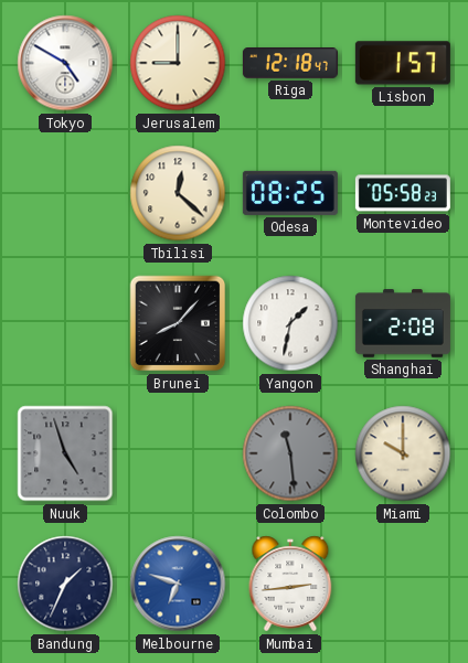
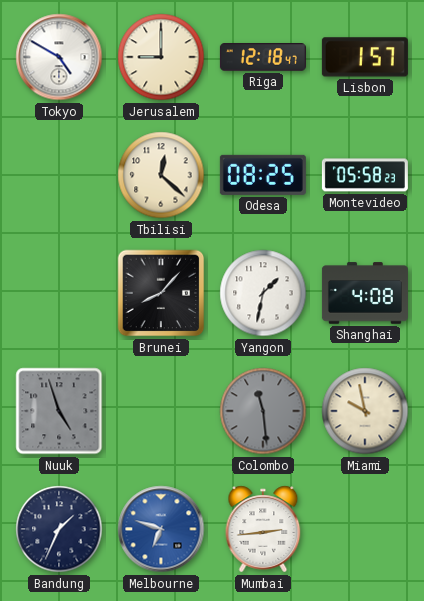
Shanghai: 2:08 -> 4:08 (365, 293)
Miami: 10:00 -> 9:58 (365, 411)
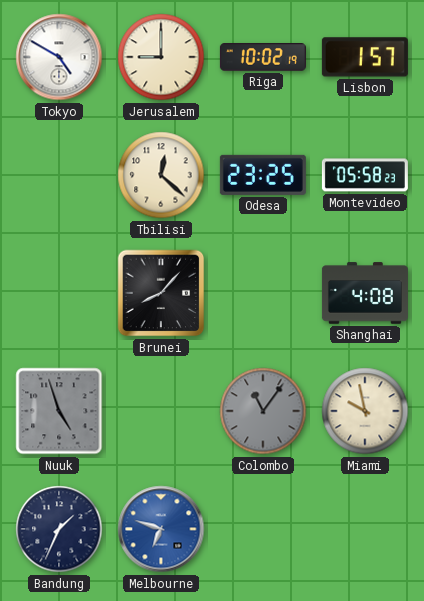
Riga: 12:18 -> 10:02 (263, 57)
Odesa: 08:25 -> 23:25 (263, 175)
Yangon: 1:32 -> none (263, 293)
Colombo: 11:29 -> 11:06 (263, 411)
Mumbai: 2:44 -> none (263, 529)
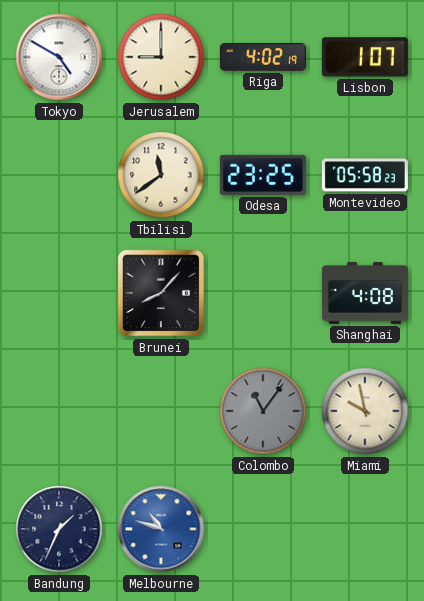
Riga: 10:02 -> 4:02 (263, 57)
Lisbon: 1:57 -> 1:07 (365, 57)
Tbilisi: 12:22 -> 11:39 (161, 175)
Nuuk: 4:57 -> none (59, 411)
Melbourne: 6:48 -> 10:48 (161, 529)
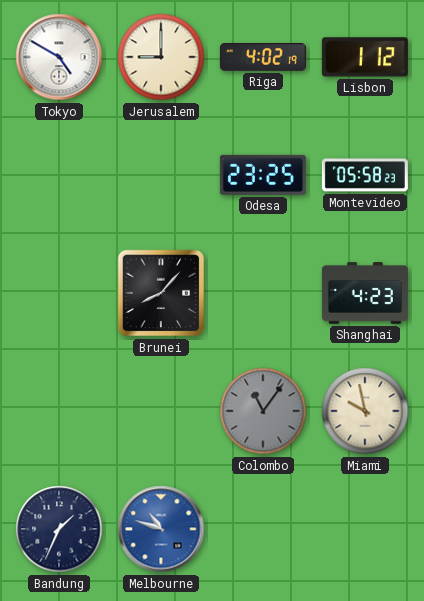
Lisbon: 1:07 -> 1:12 (365, 57)
Tbilisi: 11:39 -> none (161, 175)
Shanghai: 4:08 -> 4:23 (365, 293)
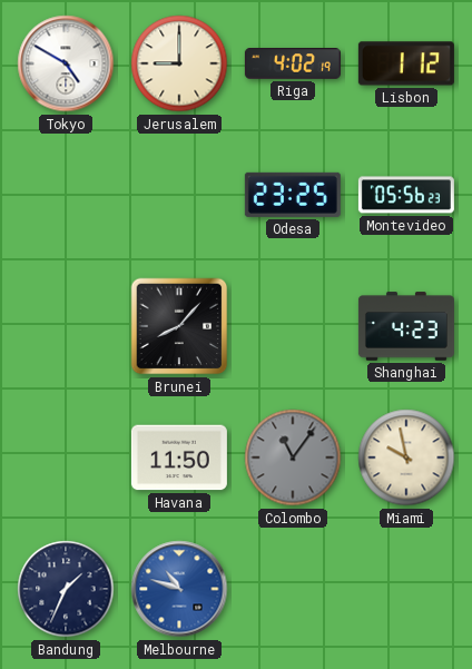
Montevideo: 05:58 -> 05:56 (406, 195)
Havana: none -> 11:50 (179, 458)
